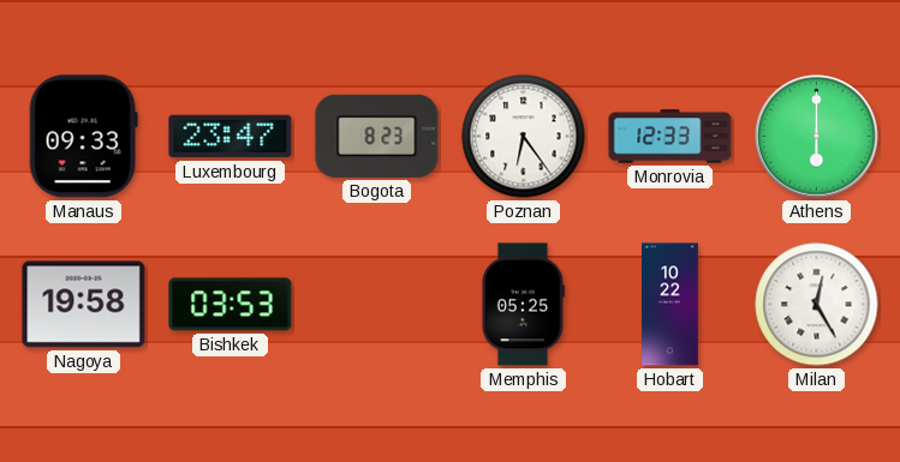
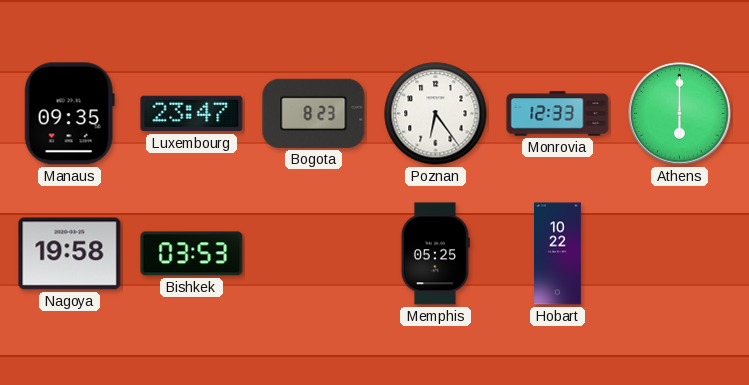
Manaus: 09:33 -> 09:35 (69, 114)
Milan: 12:25 -> none (817, 305)
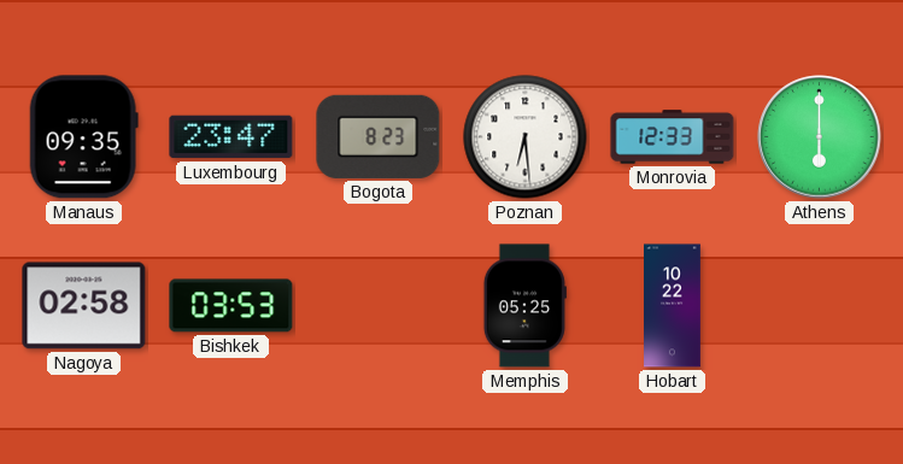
Poznan: 6:24 -> 6:29 (526, 137)
Nagoya: 19:58 -> 02:58 (84, 306)
